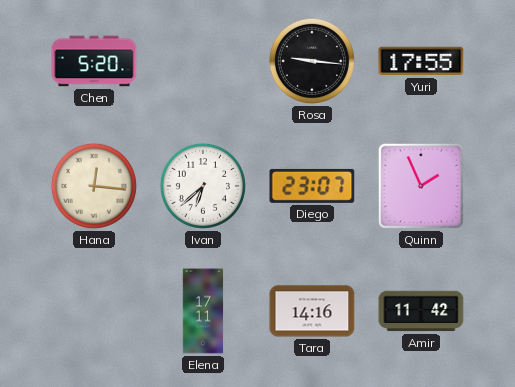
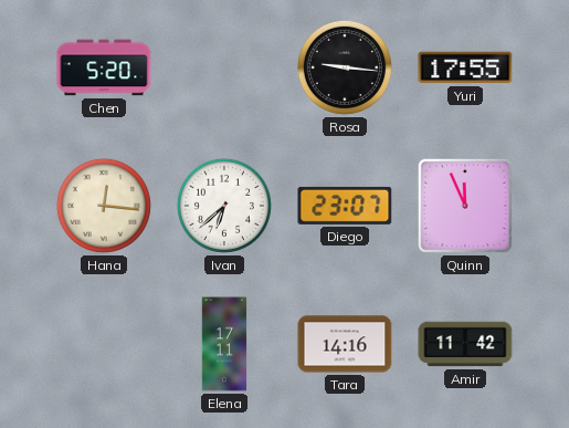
Quinn: 1:56 -> 11:56 (465, 206)
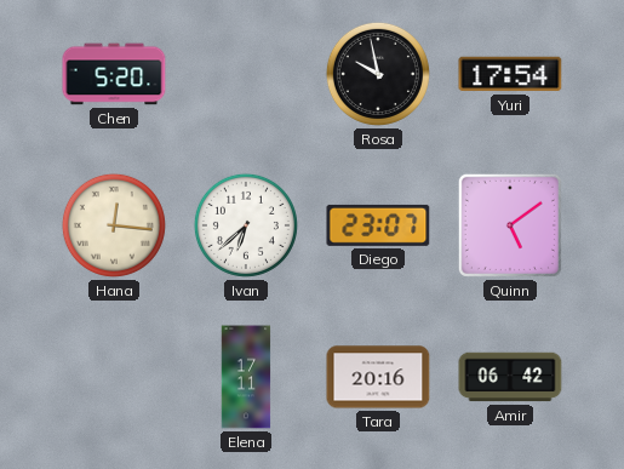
Rosa: 9:16 -> 9:58 (378, 74)
Yuri: 17:55 -> 17:54 (510, 74)
Quinn: 11:56 -> 5:09 (510, 225)
Tara: 14:16 -> 20:16 (378, 377)
Amir: 11:42 -> 06:42 (510, 377)
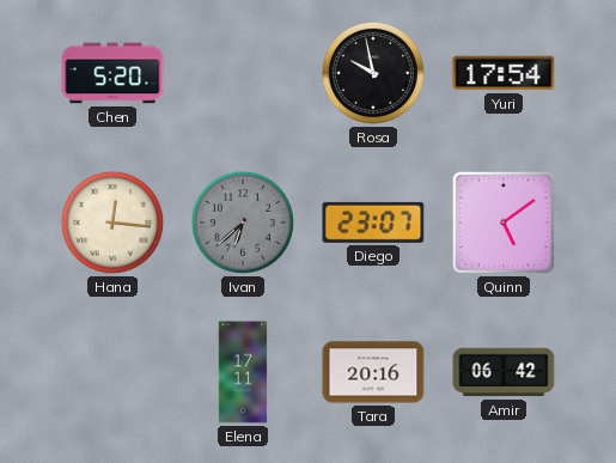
Ivan dial: white -> grey (243, 223)
